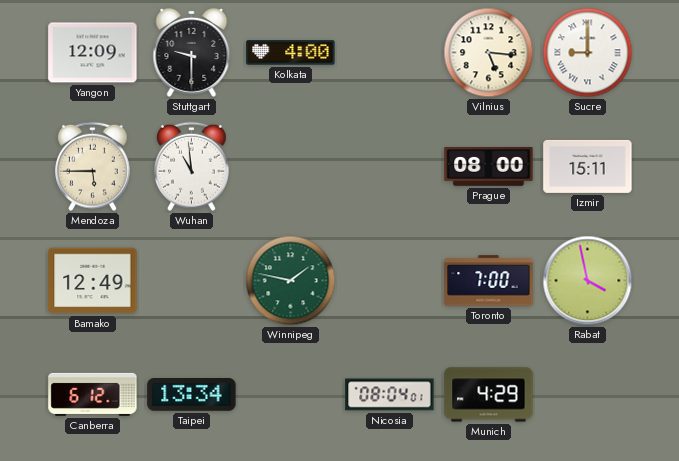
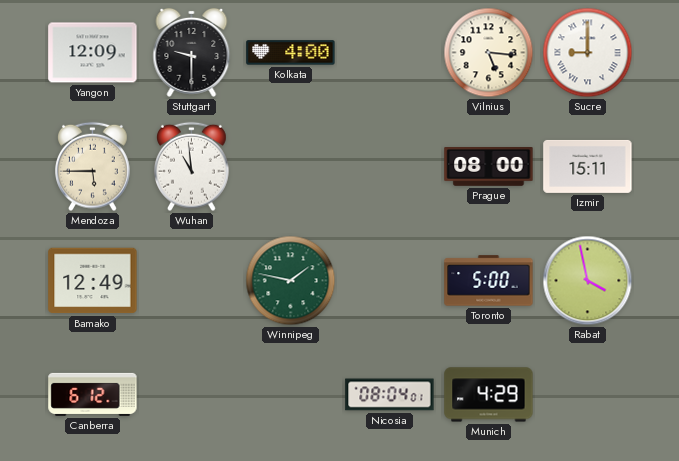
Toronto: 7:00 -> 5:00 (489, 281)
Taipei: 13:34 -> none (192, 395)
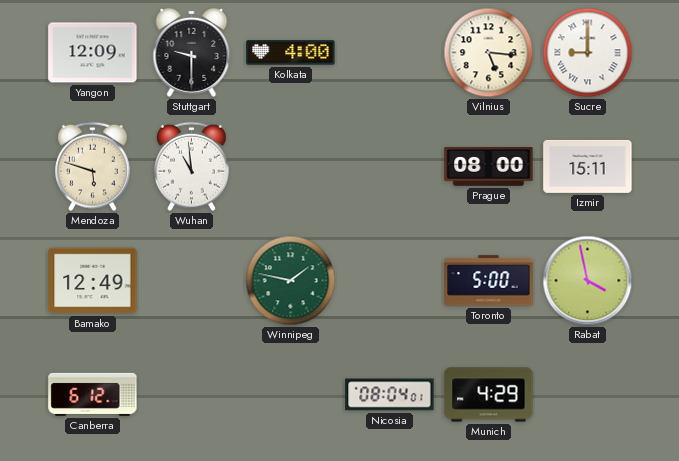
Mendoza: 5:45 -> 5:48 (93, 167)
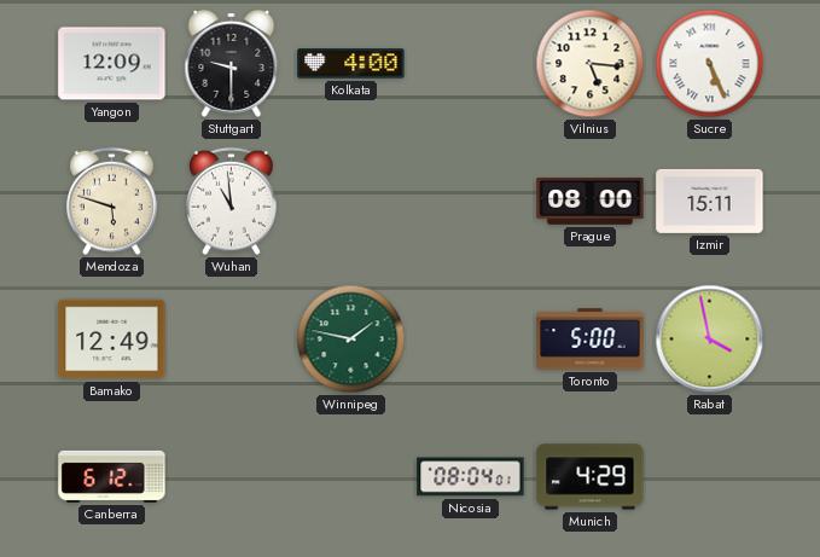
Sucre: 9:00 -> 5:26 (710, 64)
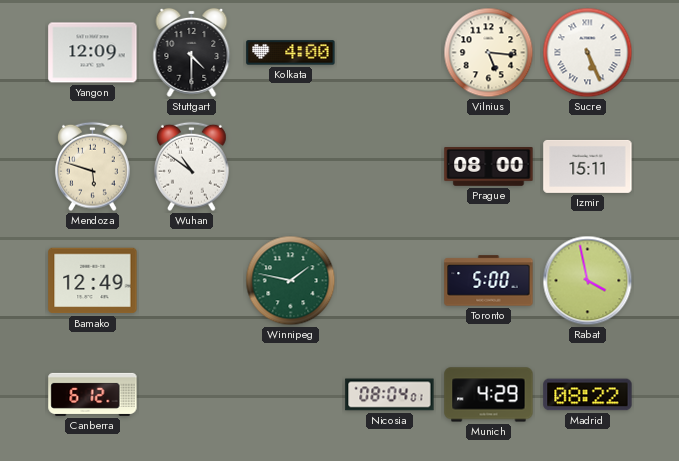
Stuttgart: 9:30 -> 4:30 (192, 52)
Wuhan: 10:59 -> 10:51 (192, 167)
Madrid: none -> 08:22 (588, 395)
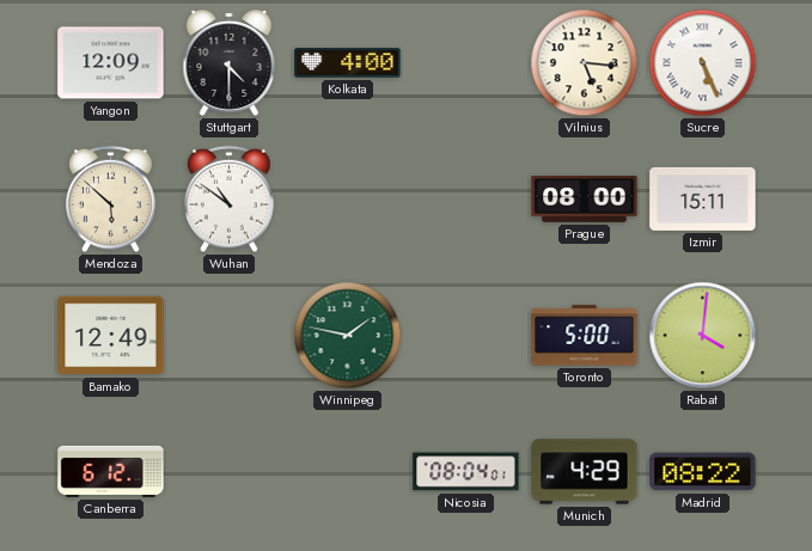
Mendoza: 5:48 -> 5:52 (111, 200)
Rabat: 3:58 -> 4:01 (703, 336)
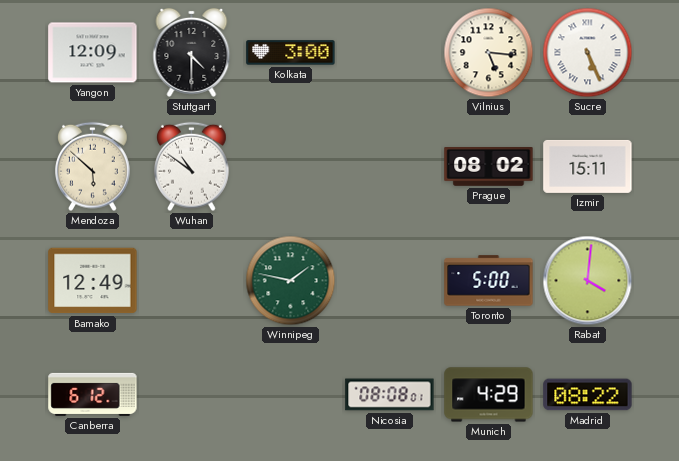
Kolkata: 4:00 -> 3:00 (291, 53)
Prague: 08:00 -> 08:02 (489, 167)
Nicosia: 08:04 -> 08:08 (390, 395)
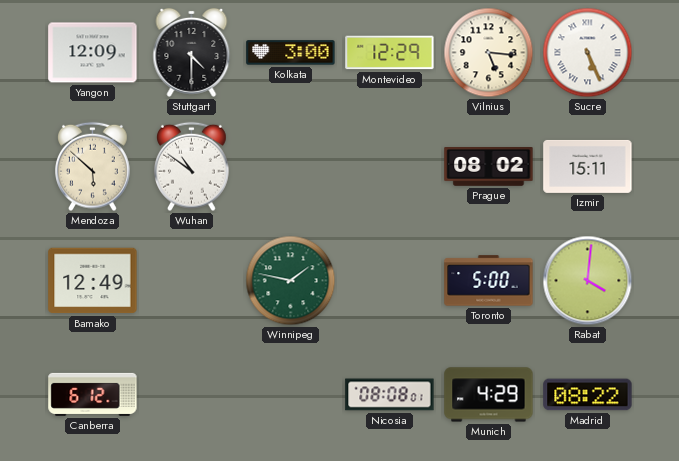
Montevideo: none -> 12:29 (390, 53)
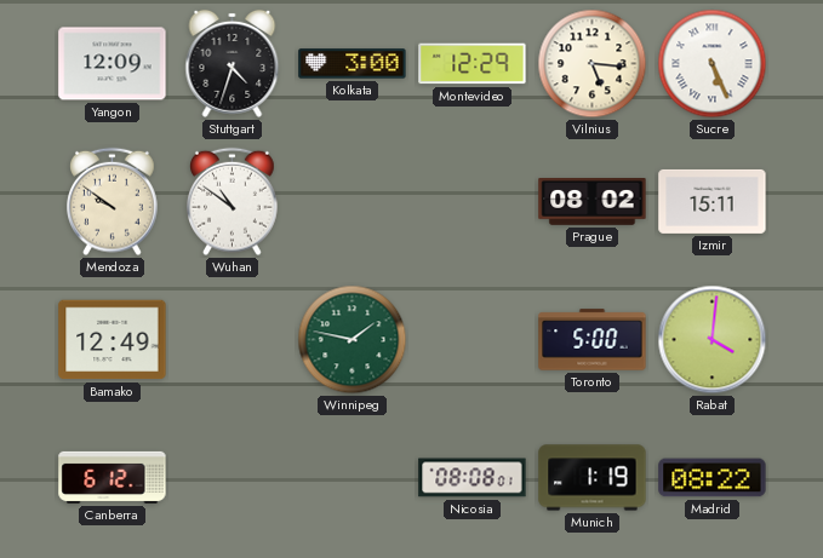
Stuttgart: 4:30 -> 4:33 (233, 63)
Mendoza: 5:52 -> 9:51 (113, 202)
Munich: 4:29 -> 1:19 (593, 478)
